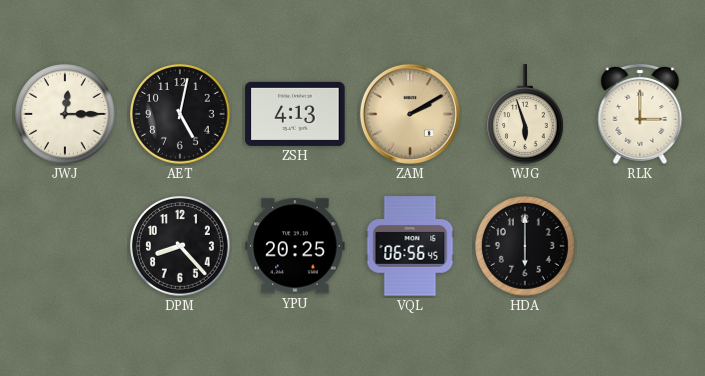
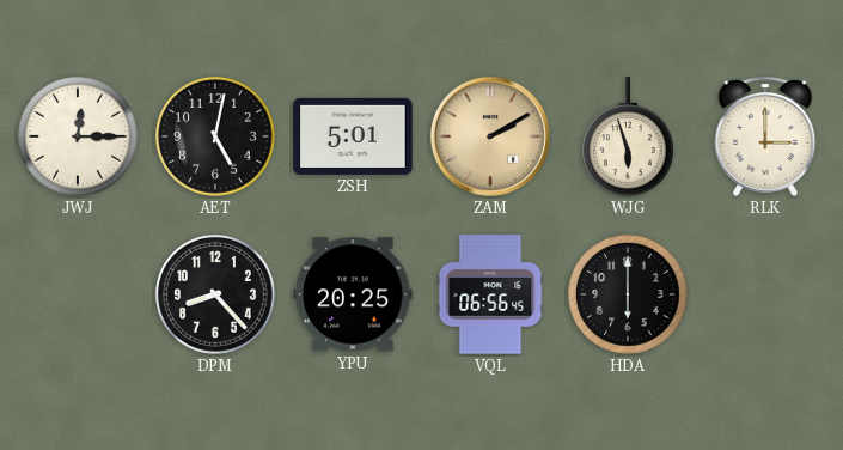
ZSH: 4:13 -> 5:01 (353, 136)
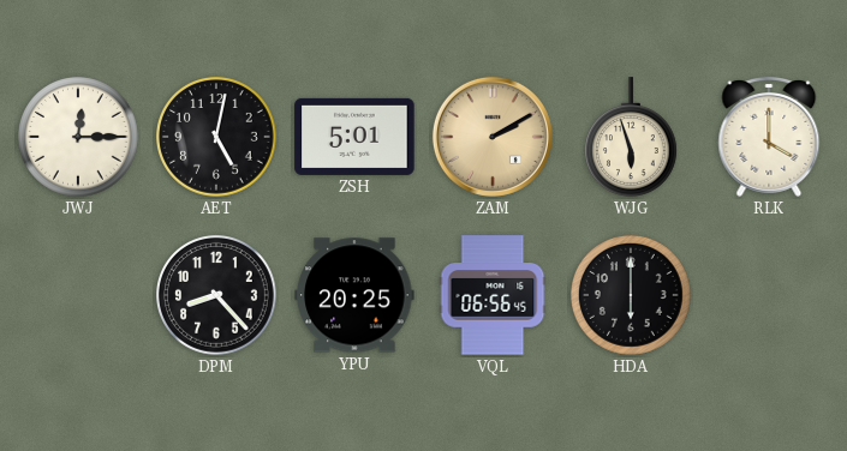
RLK: 3:00 -> 4:00 (769, 137)
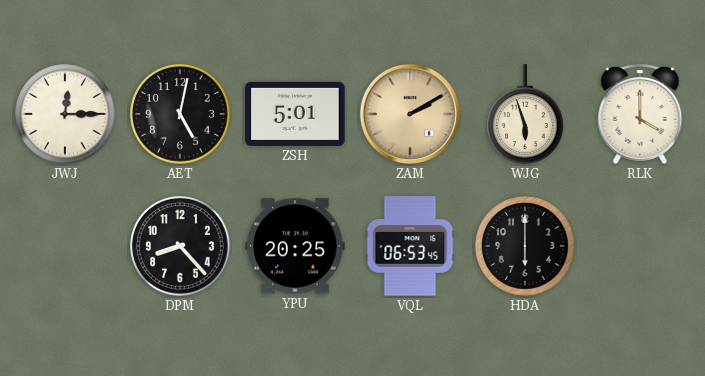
VQL: 06:56 -> 06:53 (410, 246)
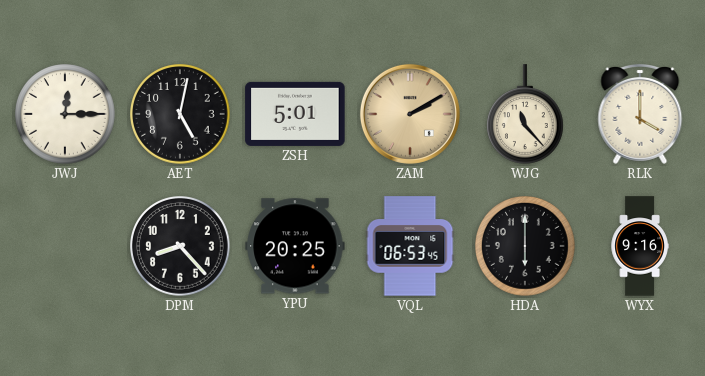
WJG: 5:57 -> 11:23 (526, 114)
WYX: none -> 9:16 (640, 246)
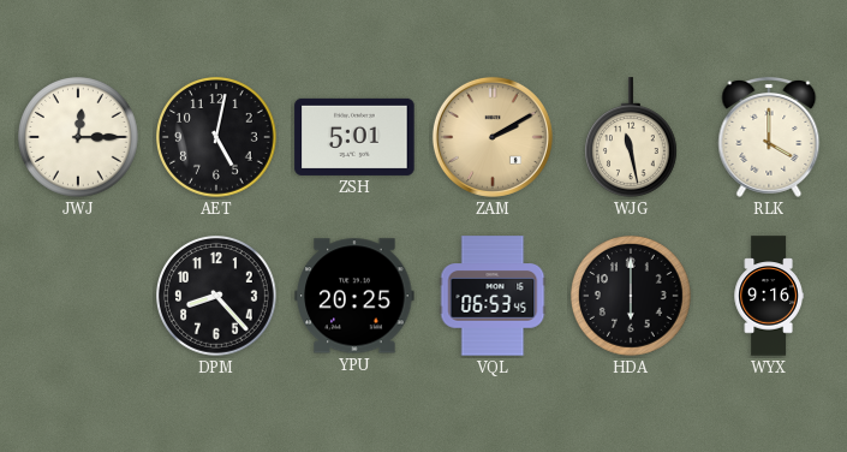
WJG: 11:23 -> 11:28 (632, 137)
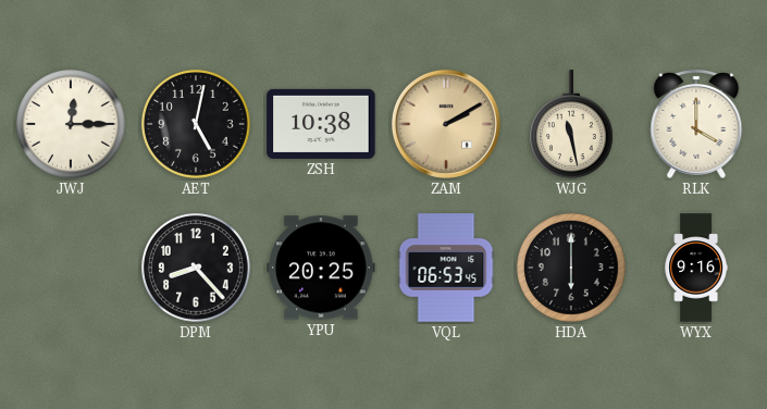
ZSH: 5:01 -> 10:38 (321, 124)
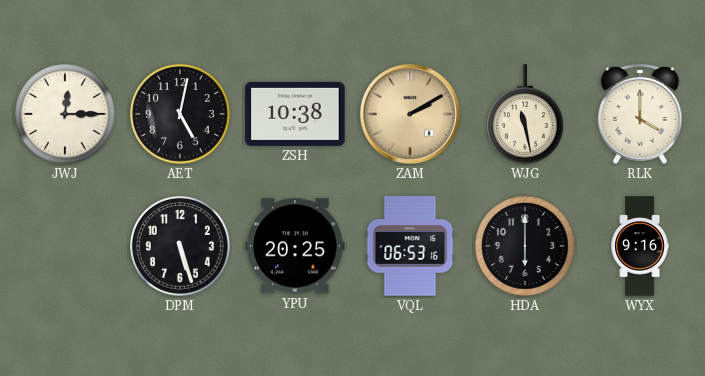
DPM: 8:23 -> 5:27 (181, 247)
VQL: 06:53:45 -> 06:53:16 (410, 246)
